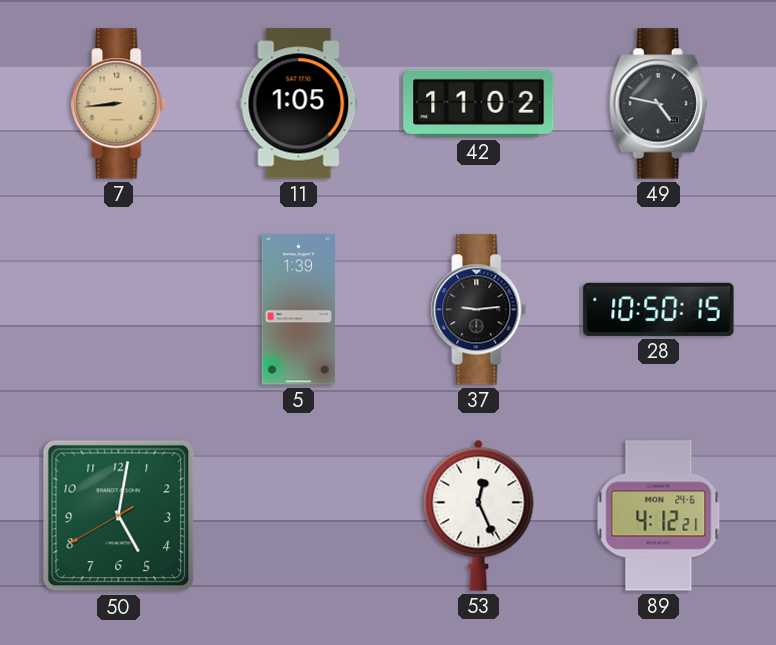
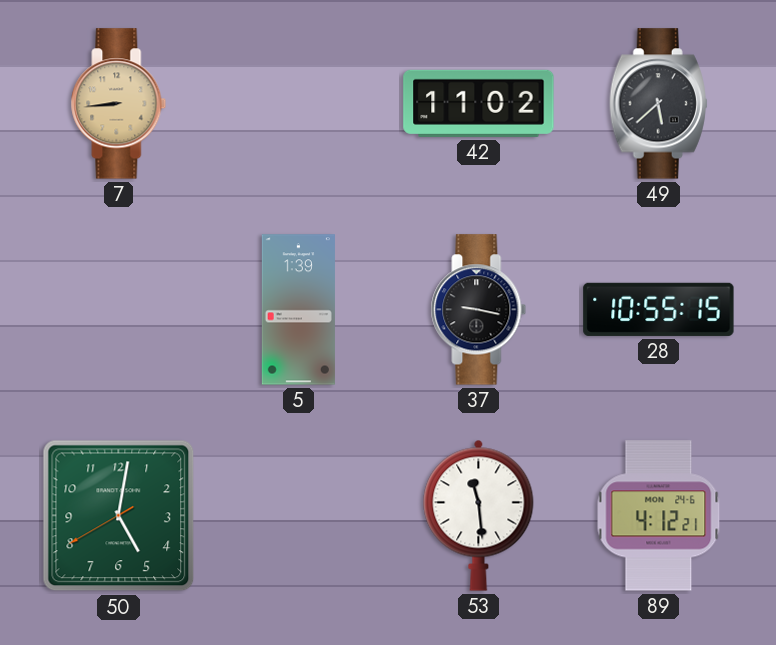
11: 1:05 -> none (299, 104)
49: 4:47 -> 5:38 (658, 104)
37: 9:14 -> 9:17 (479, 310)
28: 10:50 -> 10:55 (659, 309)
53: 12:26 -> 11:29 (479, 515)
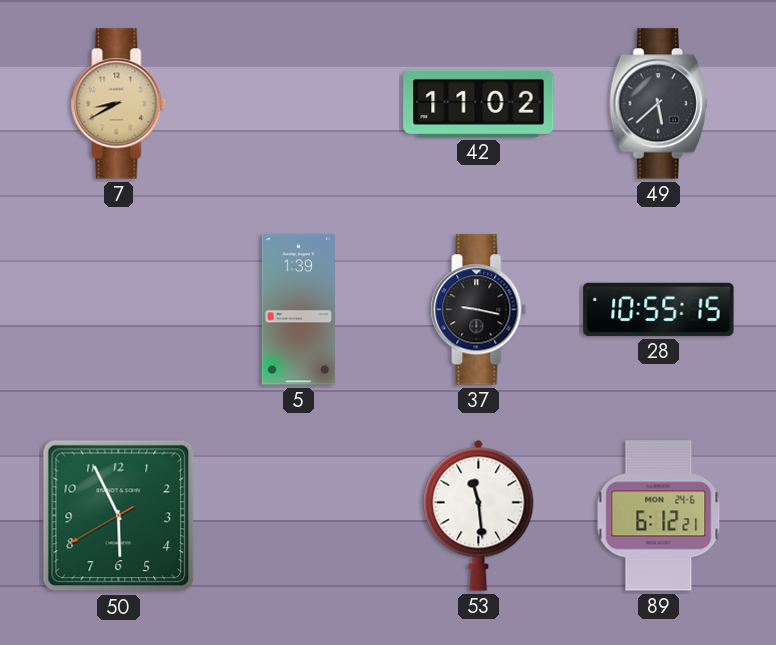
7: 8:44 -> 8:40 (119, 104)
50: 5:01 -> 5:55 (119, 516)
89: 4:12 -> 6:12 (659, 516)
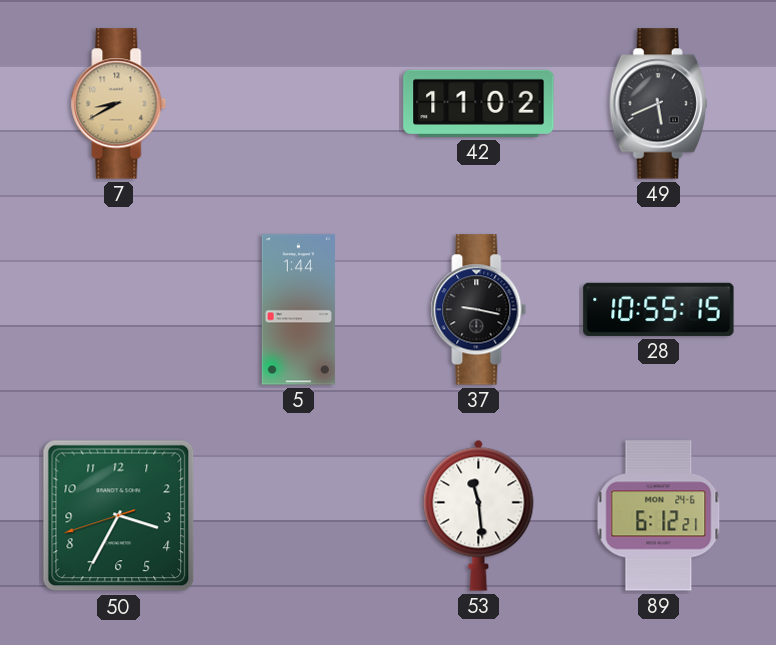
49: 5:38 -> 5:41 (658, 104)
5: 1:39 -> 1:44 (298, 310)
50: 5:55 -> 3:34 (119, 516)
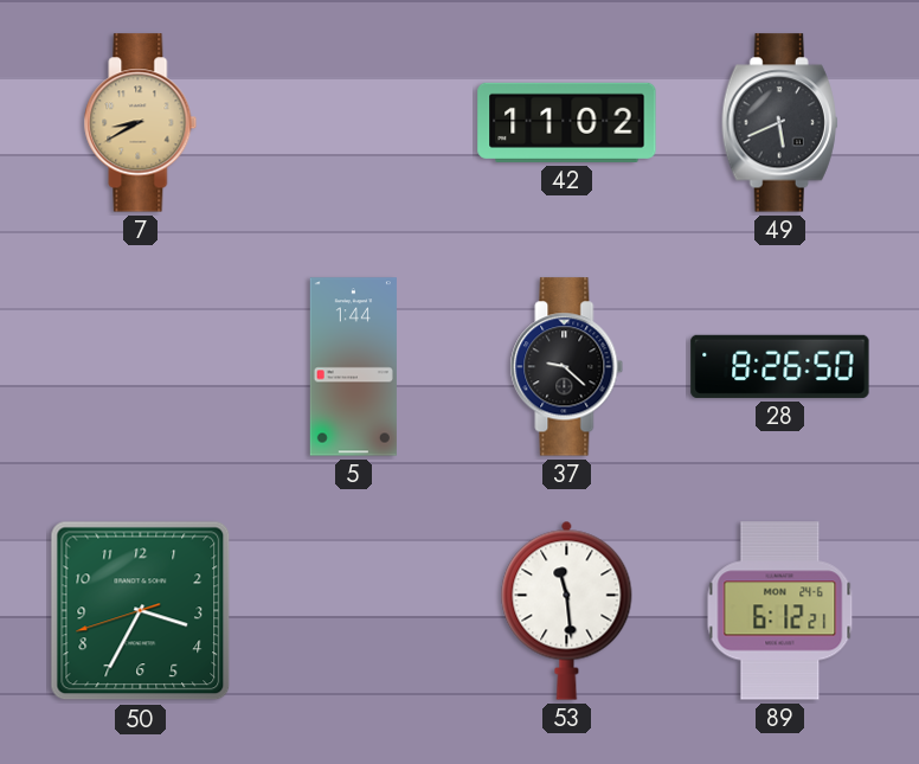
37: 9:17 -> 9:22 (567, 367)
28: 10:55 -> 8:26 (780, 366)
